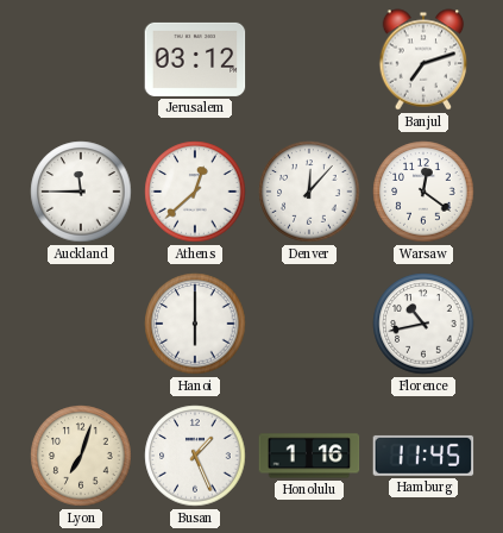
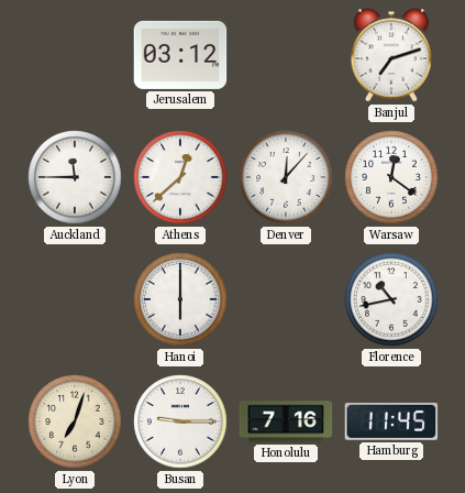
Busan: 1:26 -> 9:15 (180, 421)
Honolulu: 1:16 -> 7:16 (286, 421)
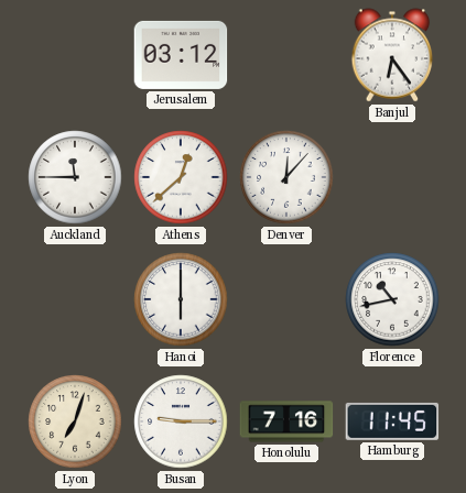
Banjul: 7:12 -> 6:24 (392, 55)
Warsaw: 12:21 -> none (391, 177)
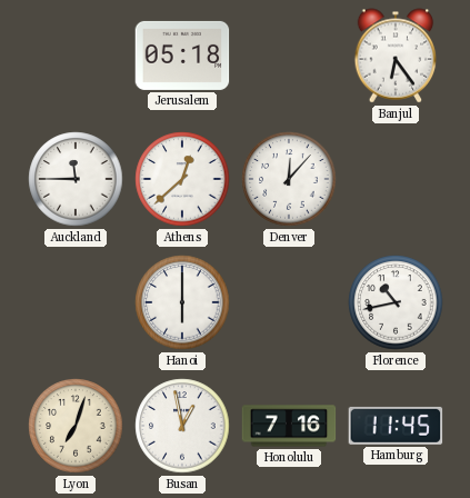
Jerusalem: 03:12 -> 05:18 (182, 56)
Busan: 9:15 -> 12:58 (182, 426)
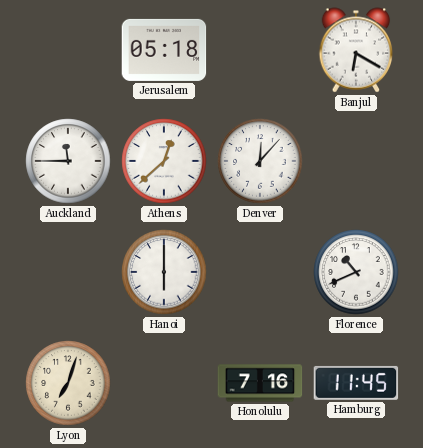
Banjul: 6:24 -> 6:20 (356, 50)
Florence: 10:43 -> 10:41 (356, 272)
Busan: 12:58 -> none (182, 426)
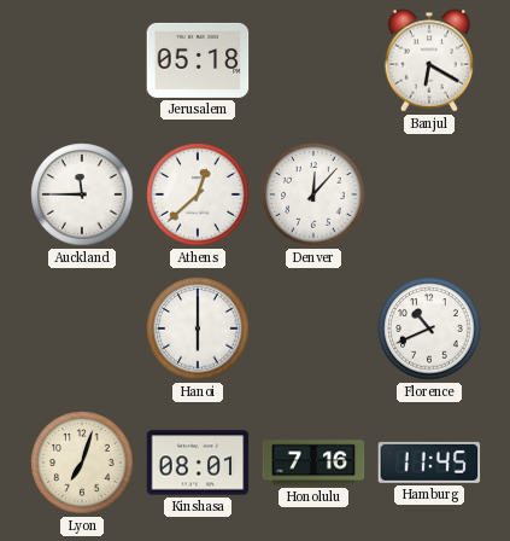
Kinshasa: none -> 08:01 (198, 463)
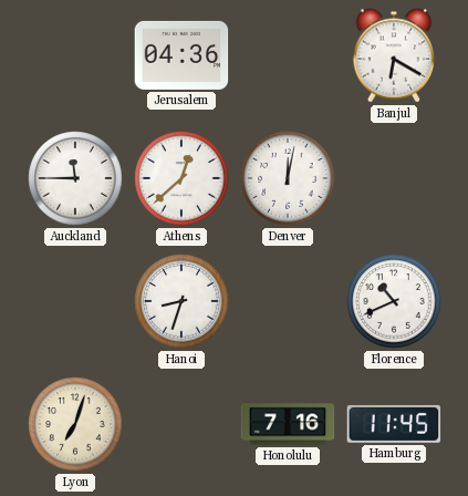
Jerusalem: 05:18 -> 04:36 (181, 55)
Denver: 12:07 -> 12:02 (288, 178)
Hanoi: 6:00 -> 8:33 (181, 301)
Kinshasa: 08:01 -> none (198, 463)
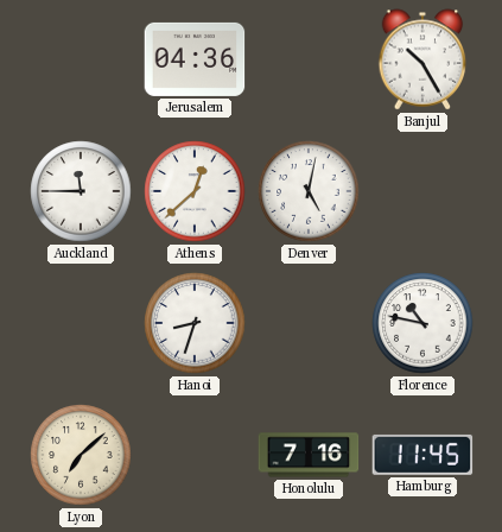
Banjul: 6:20 -> 10:25 (422, 59)
Denver: 12:02 -> 5:02 (309, 191)
Florence: 10:41 -> 10:47 (422, 323)
Lyon: 7:03 -> 7:08 (81, 455)
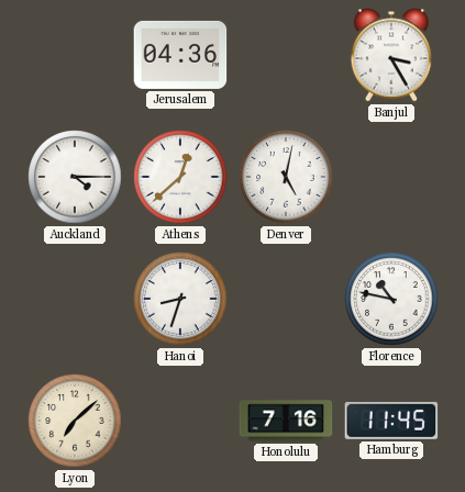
Banjul: 10:25 -> 3:25 (391, 55)
Auckland: 11:45 -> 4:15 (75, 177)
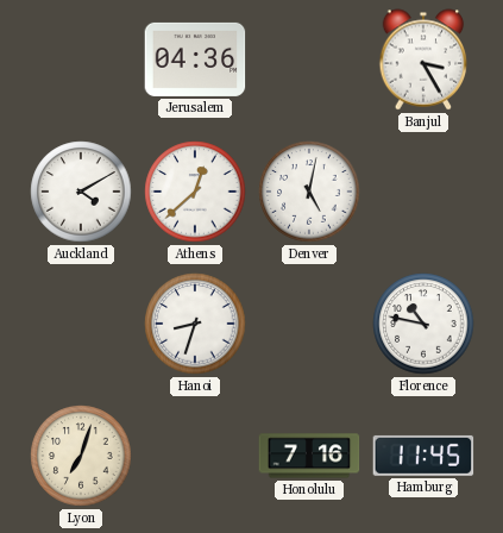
Auckland: 4:15 -> 4:10 (81, 192)
Lyon: 7:08 -> 7:03 (81, 456)
